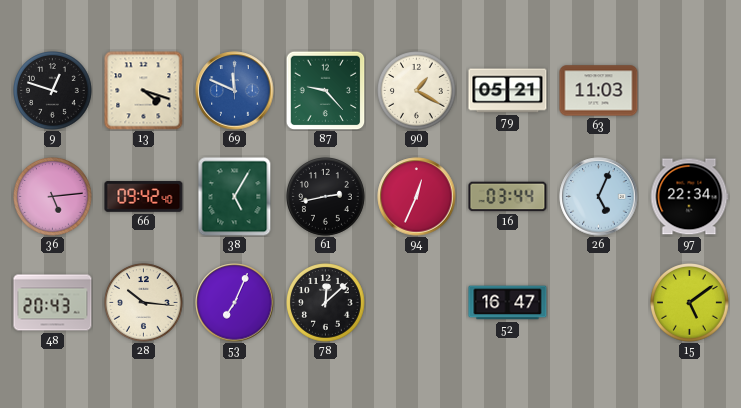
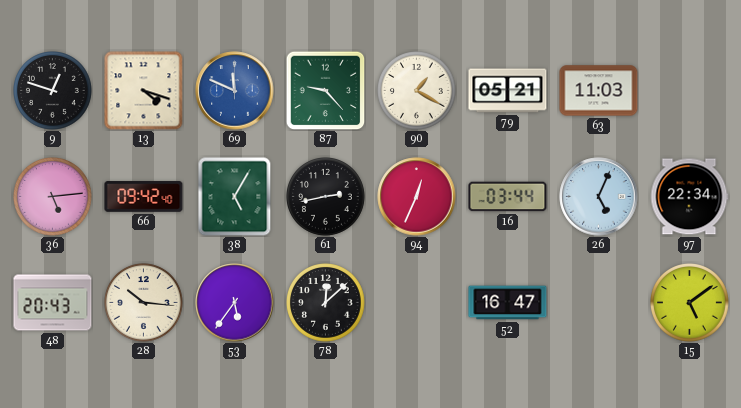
53: 7:04 -> 5:36 (235, 303)
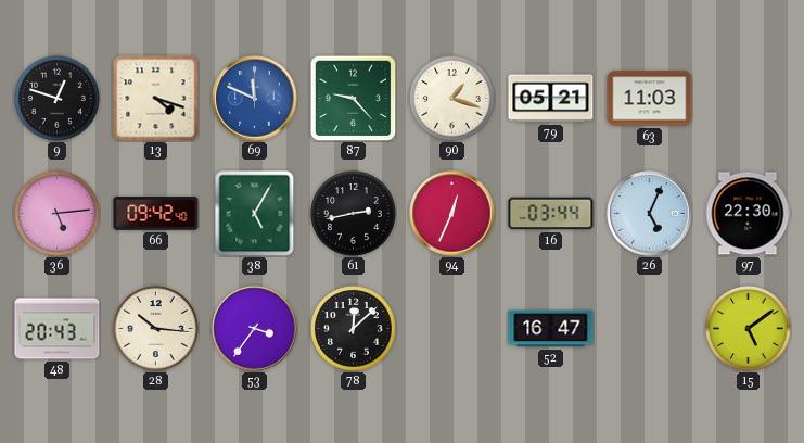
90: 1:20 -> 1:18 (452, 99)
97: 22:34 -> 22:30 (748, 214)
53: 5:36 -> 3:36 (255, 329)
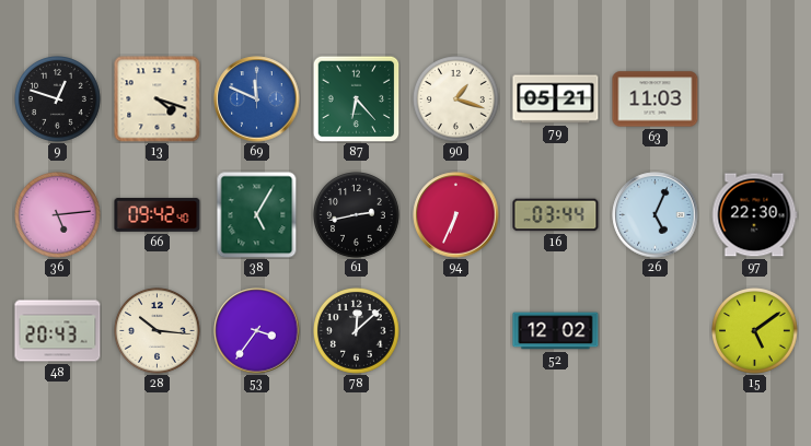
87: 9:23 -> 6:23 (356, 98)
94: 12:34 -> 6:34 (456, 215)
52: 16:47 -> 12:02 (556, 331)
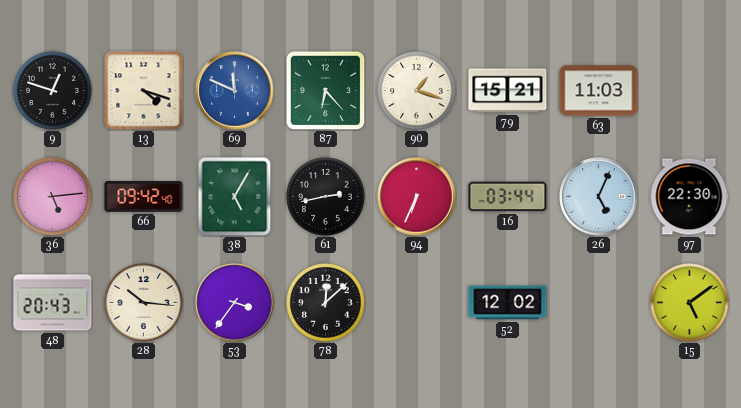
79: 05:21 -> 15:21 (508, 91)
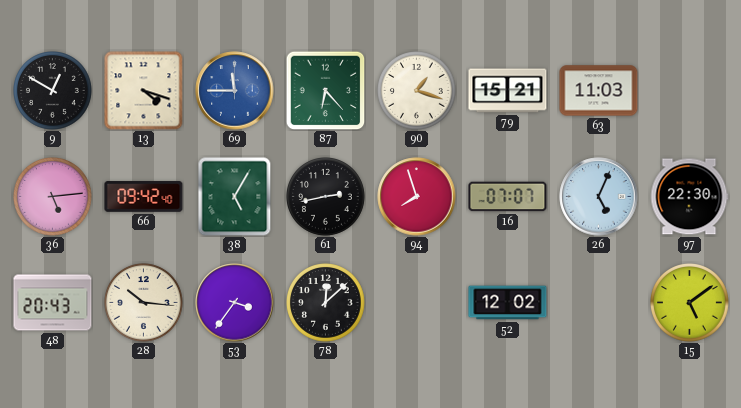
9: 12:48 -> 12:50 (53, 91)
69: 11:49 -> 11:45 (235, 91)
94: 6:34 -> 7:57 (417, 197)
16: 03:44 -> 07:07 (508, 197)
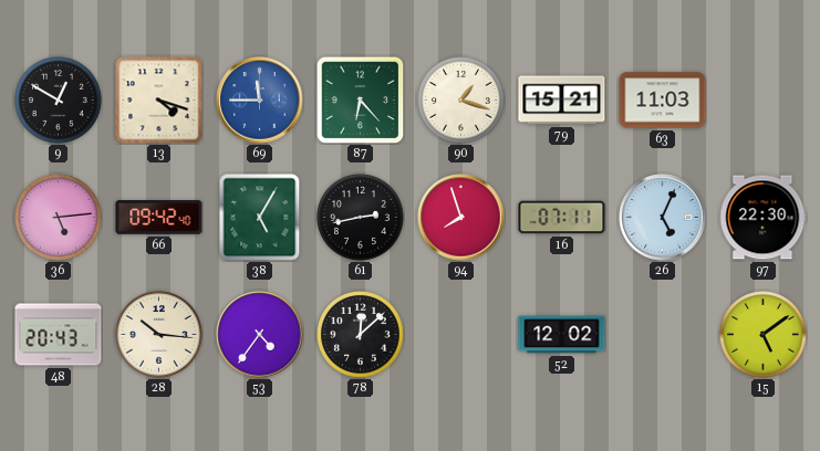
16: 07:07 -> 07:11 (562, 218)
53: 3:36 -> 4:36 (260, 335)
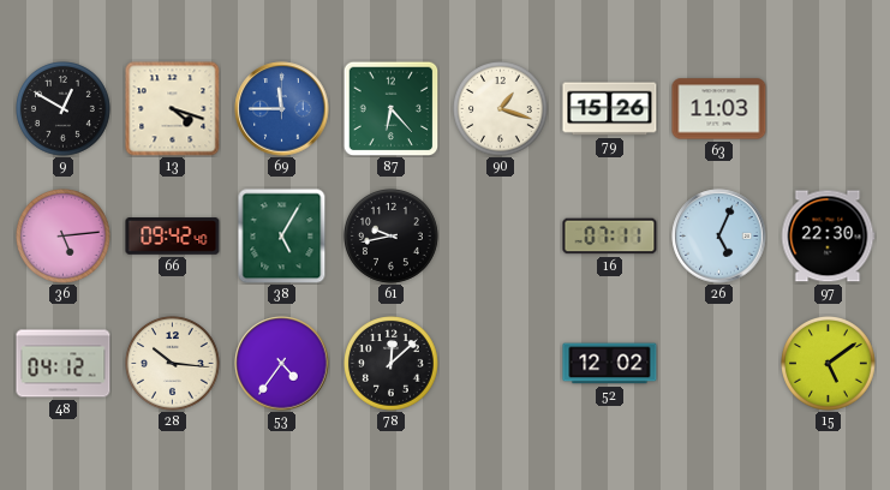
79: 15:21 -> 15:26 (610, 109)
61: 2:43 -> 9:43 (392, 237)
94: 7:57 -> none (461, 218)
48: 20:43 -> 04:12 (64, 364)
